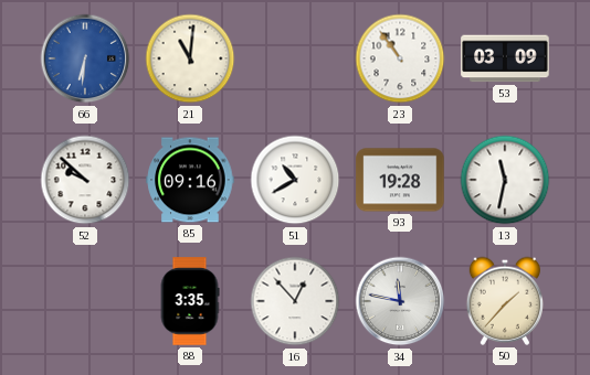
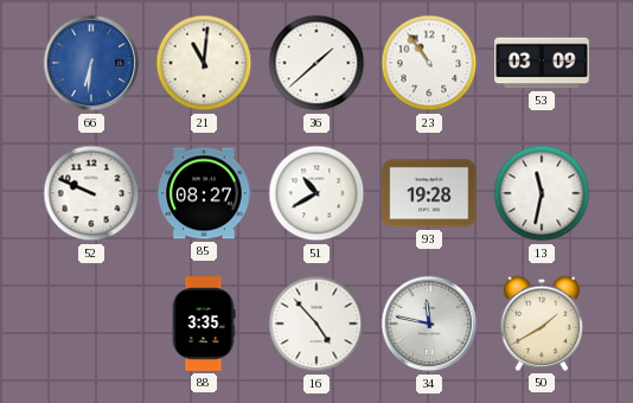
36: none -> 1:38 (316, 63)
52: 9:52 -> 9:49 (91, 193)
85: 09:16 -> 08:27 (204, 193)
16: 12:53 -> 4:53 (316, 324)
50: 1:37 -> 1:40 (541, 324)
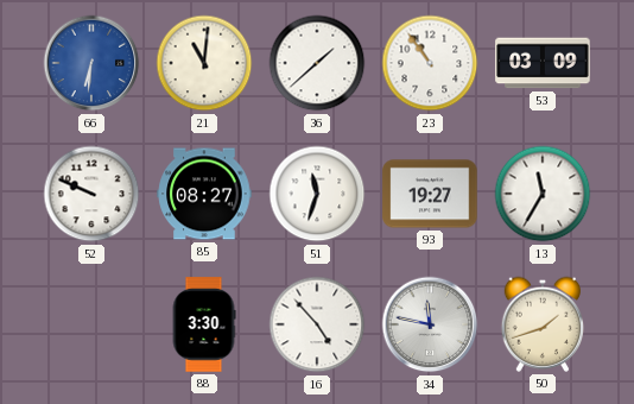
51: 10:40 -> 11:33 (317, 194)
93: 19:28 -> 19:27 (430, 194)
13: 11:32 -> 11:35 (543, 194)
88: 3:35 -> 3:30 (204, 324)
50: 1:40 -> 1:42 (541, 324)
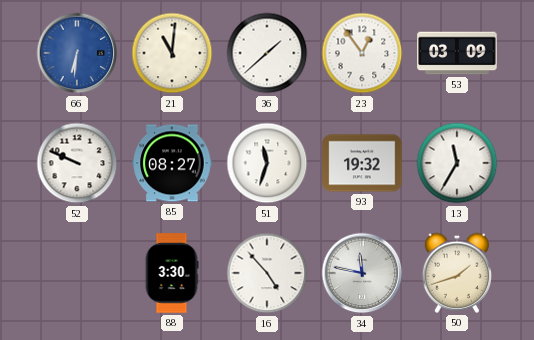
23: 10:54 -> 12:54 (362, 53)
93: 19:27 -> 19:32 (362, 163)
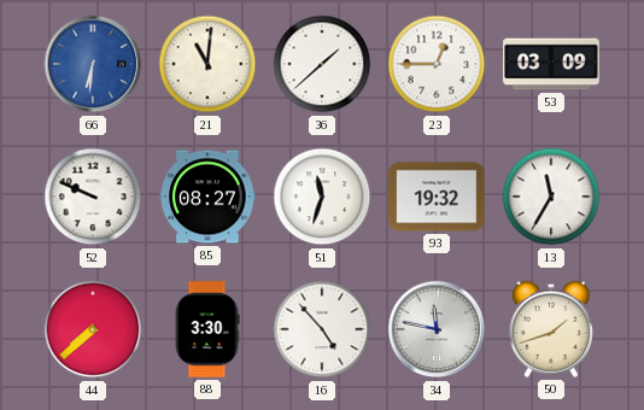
23: 12:54 -> 12:45 (437, 64)
44: none -> 7:38 (93, 329)
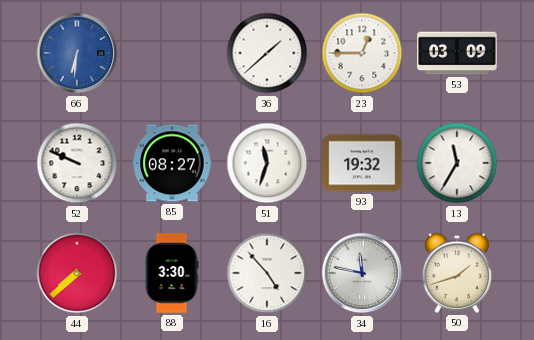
21: 11:01 -> none (207, 64)
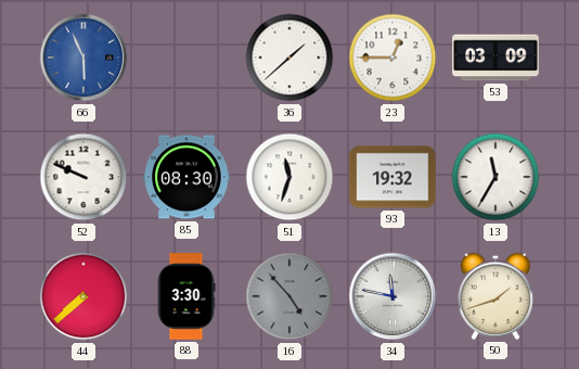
66: 6:31 -> 5:56 (83, 58)
85: 08:27 -> 08:30 (186, 177)
16 dial: white -> grey (289, 296)
